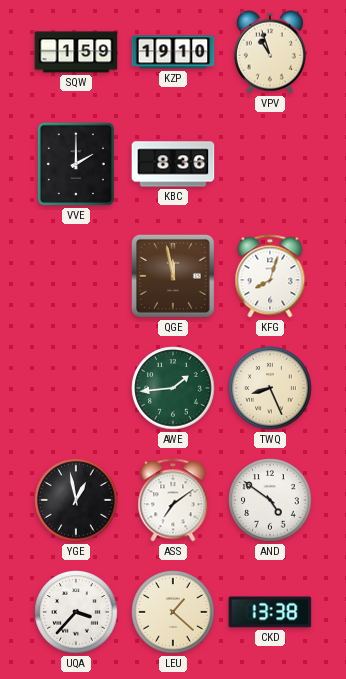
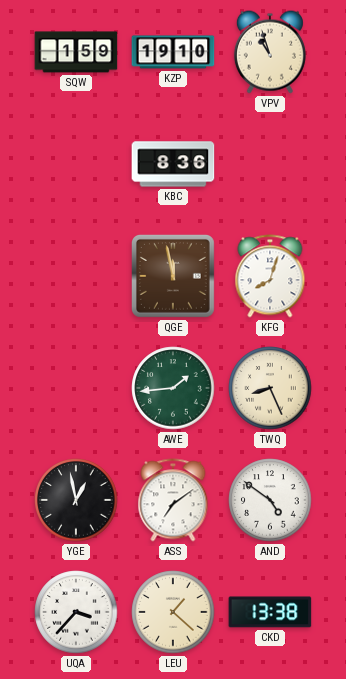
VVE: 2:00 -> none (76, 164)
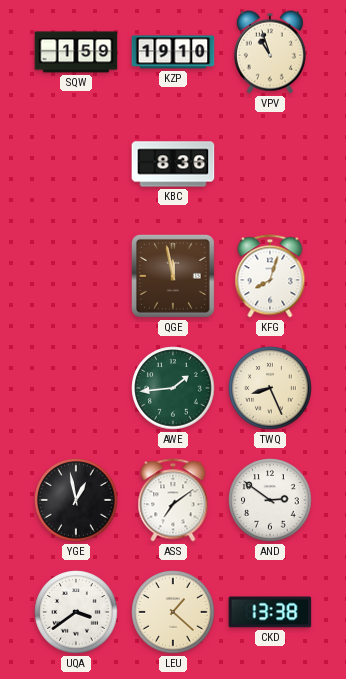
AND: 4:51 -> 2:51 (270, 500)
UQA: 3:37 -> 3:39 (76, 612)
